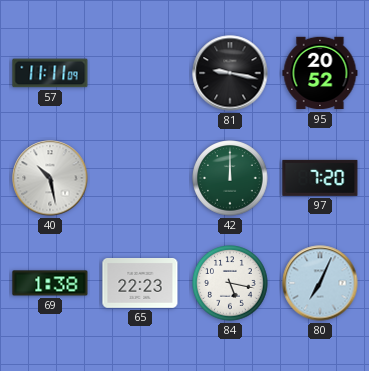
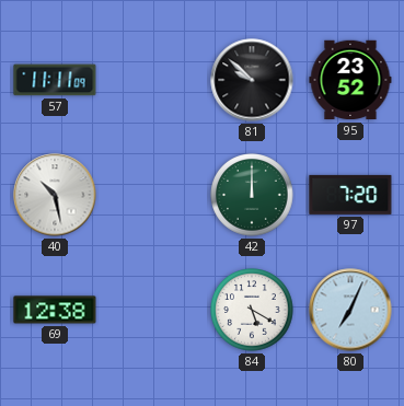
81: 9:17 -> 9:52 (252, 80)
95: 20:52 -> 23:52 (350, 80)
69: 1:38 -> 12:38 (55, 310)
65: 22:23 -> none (140, 284)
84: 5:17 -> 5:20 (252, 310)
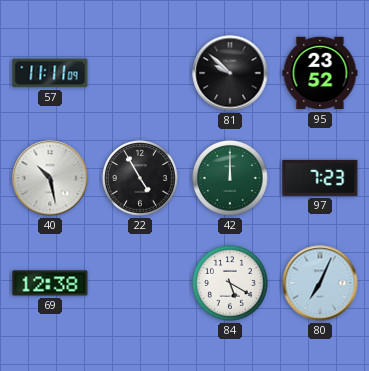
22: none -> 4:55 (140, 178)
97: 7:20 -> 7:23 (320, 178)
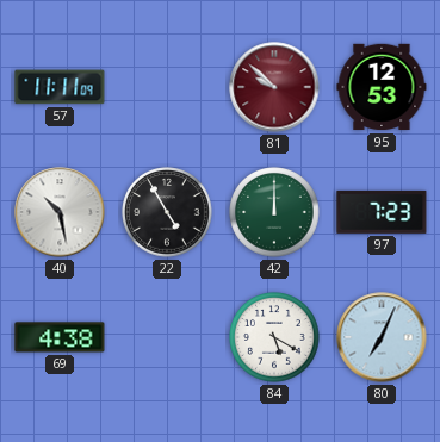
81 dial: black -> burgundy (274, 87)
95: 23:52 -> 12:53 (382, 87)
69: 12:38 -> 4:38 (60, 337)
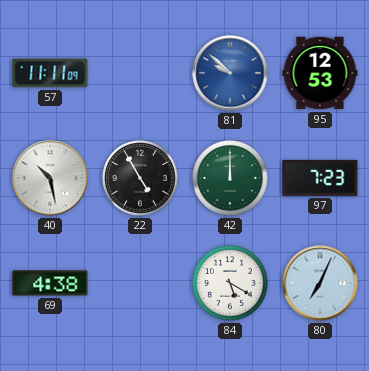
81 dial: burgundy -> blue (230, 73)
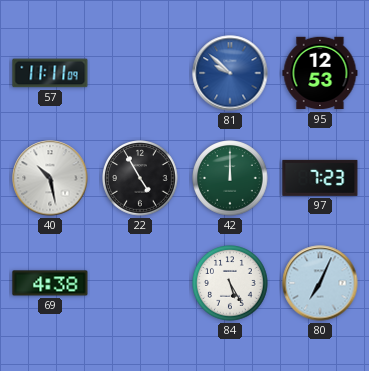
84: 5:20 -> 5:25 (230, 283)
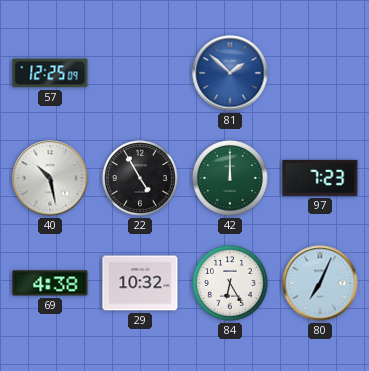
57: 11:11 -> 12:25 (50, 73)
81: 9:52 -> 1:52 (230, 73)
95: 12:53 -> none (320, 73)
29: none -> 10:32 (140, 283)
84: 5:25 -> 6:25 (230, 283)
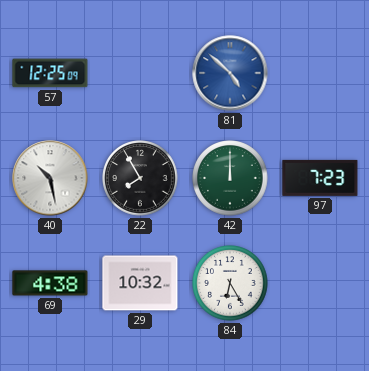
81: 1:52 -> 4:52 (230, 73)
22: 4:55 -> 7:55 (140, 178)
80: 7:04 -> none (320, 283)
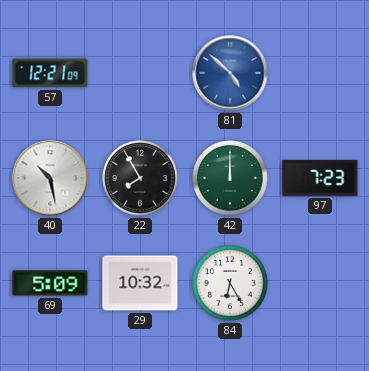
57: 12:25 -> 12:21 (50, 73)
69: 4:38 -> 5:09 (50, 283)
